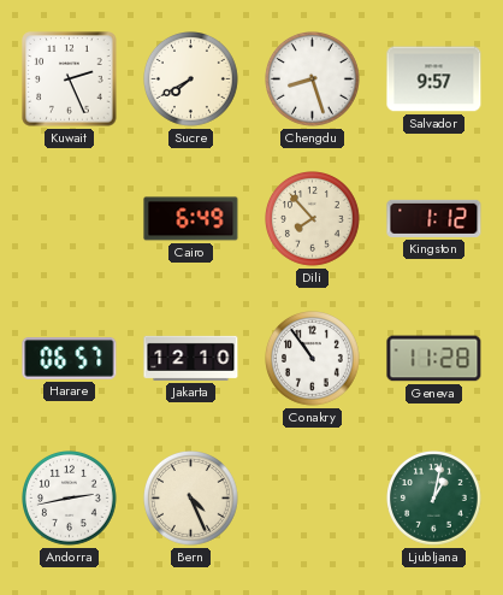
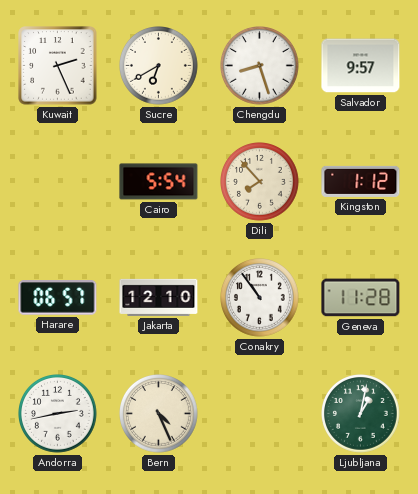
Sucre: 7:40 -> 6:40 (159, 66)
Cairo: 6:49 -> 5:54 (159, 182)
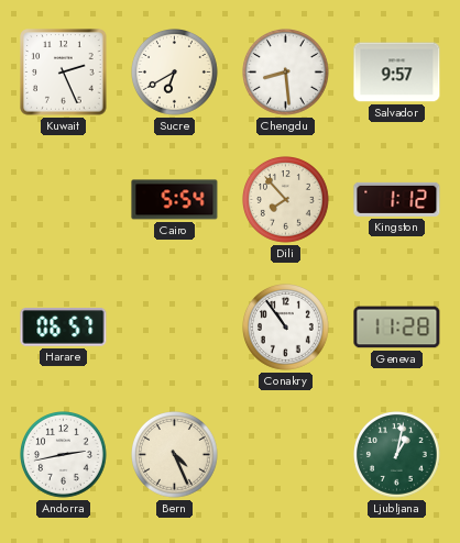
Chengdu: 8:27 -> 8:29 (286, 73)
Jakarta: 12:10 -> none (159, 297)
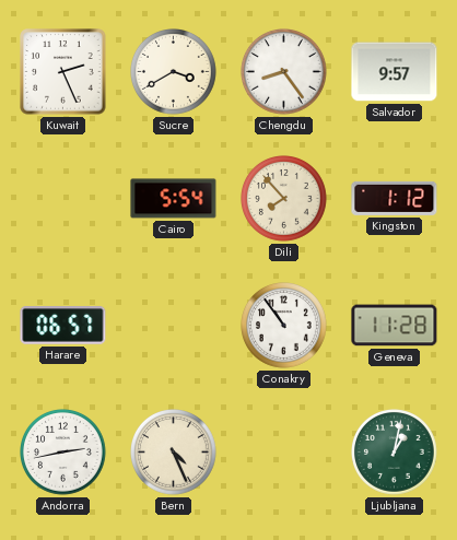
Sucre: 6:40 -> 3:40 (174, 72)
Chengdu: 8:29 -> 8:24 (284, 72)
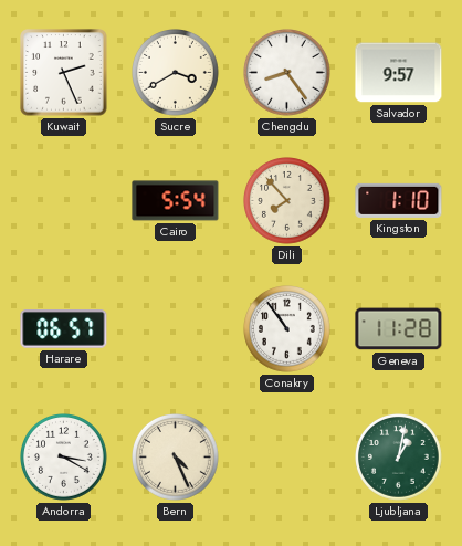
Kingston: 1:12 -> 1:10 (399, 200)
Andorra: 2:43 -> 3:20 (64, 458)
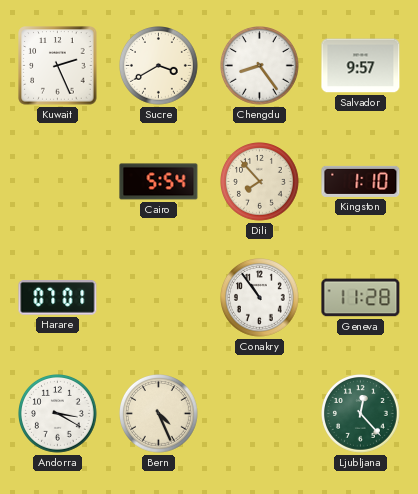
Harare: 06:57 -> 07:01 (58, 298)
Ljubljana: 1:02 -> 12:23 (361, 414)
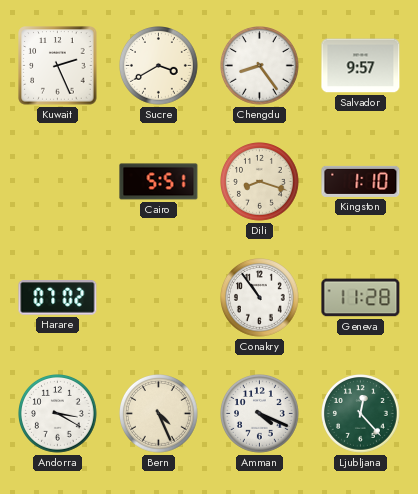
Cairo: 5:54 -> 5:51 (159, 182)
Dili: 7:53 -> 8:18 (260, 182)
Harare: 07:01 -> 07:02 (58, 298)
Amman: none -> 4:19 (260, 414)
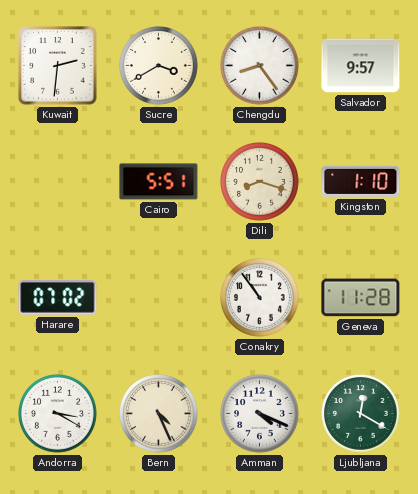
Kuwait: 2:26 -> 2:31 (58, 66)
Ljubljana: 12:23 -> 12:20 (361, 414)
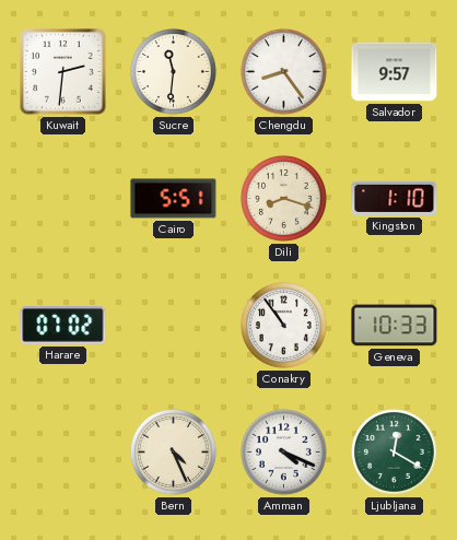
Sucre: 3:40 -> 11:31 (174, 72)
Geneva: 11:28 -> 10:33 (395, 326)
Andorra: 3:20 -> none (58, 414)
